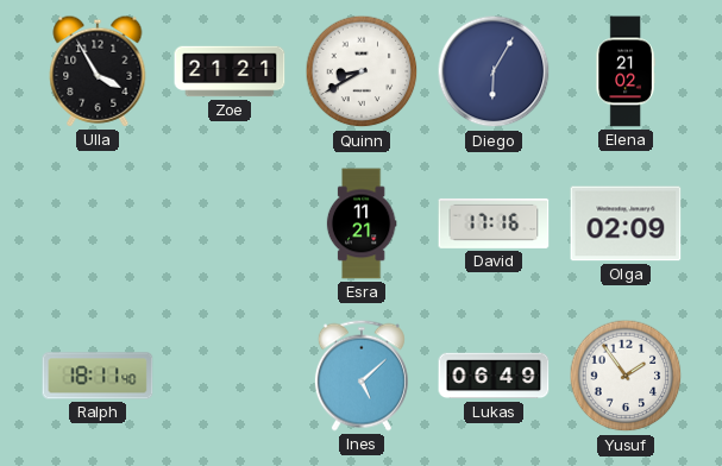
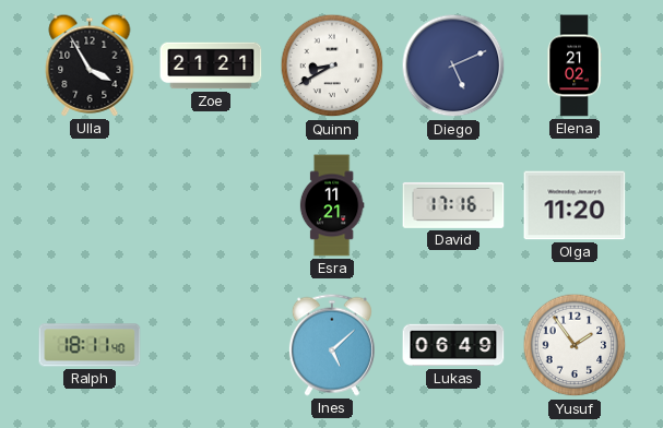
Diego: 6:05 -> 5:11 (453, 66)
Olga: 02:09 -> 11:20 (575, 205)
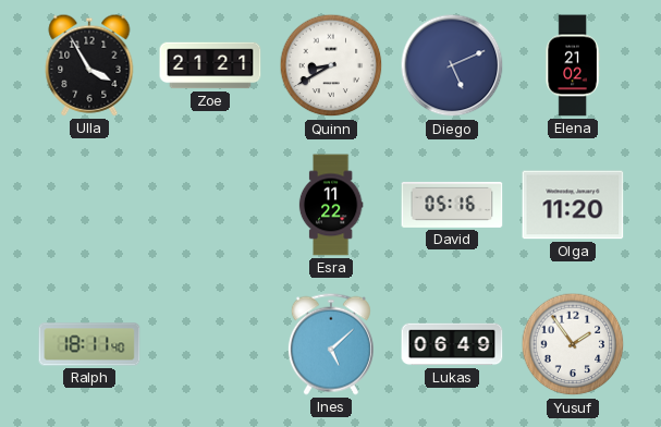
Esra: 11:21 -> 11:22 (331, 205)
David: 17:16 -> 05:16 (452, 205)
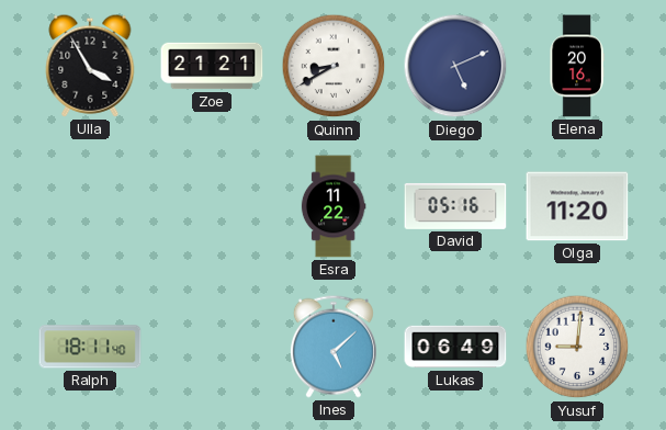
Elena: 21:02 -> 20:16 (577, 66)
Yusuf: 1:54 -> 9:01 (577, 347)
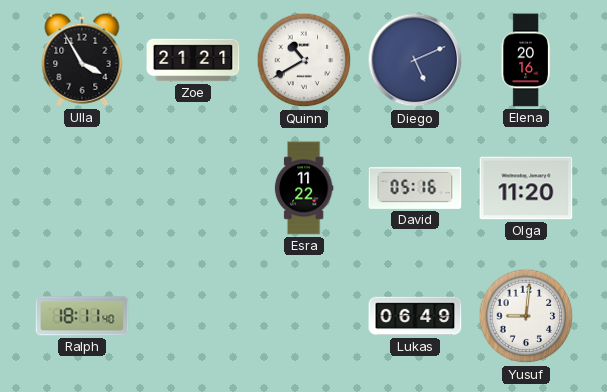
Quinn: 8:40 -> 10:40 (304, 60)
Ines: 5:08 -> none (334, 347)
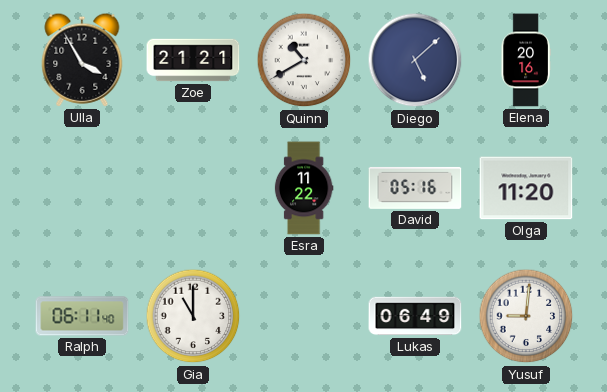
Diego: 5:11 -> 5:08 (415, 60)
Ralph: 18:11 -> 06:11 (82, 316)
Gia: none -> 11:00 (193, 316)
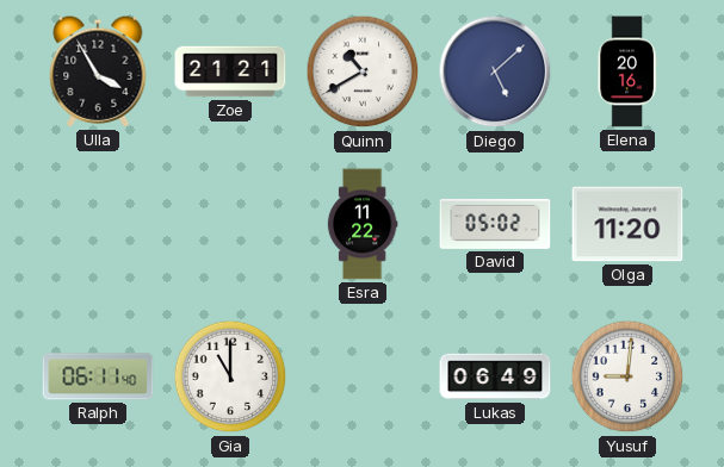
David: 05:16 -> 05:02 (495, 224)
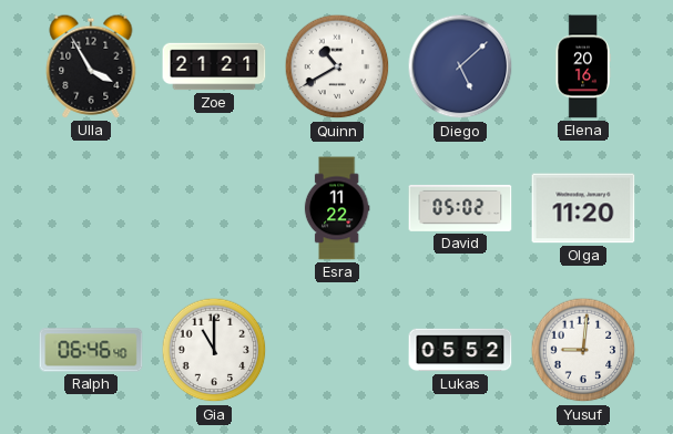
Ralph: 06:11 -> 06:46 (91, 350)
Lukas: 06:49 -> 05:52 (460, 350)
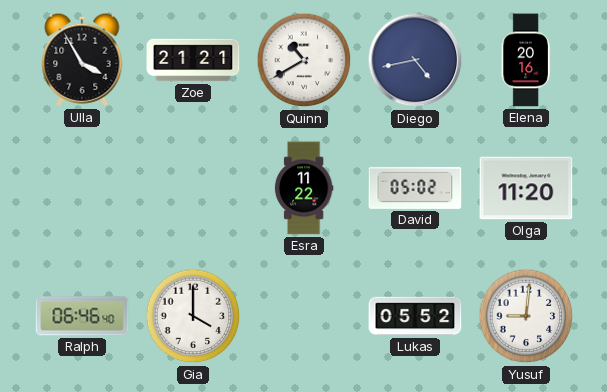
Diego: 5:08 -> 4:43 (415, 60)
Gia: 11:00 -> 4:00 (193, 316)
